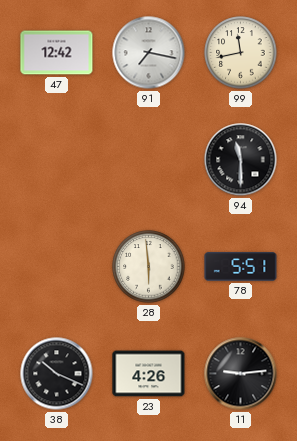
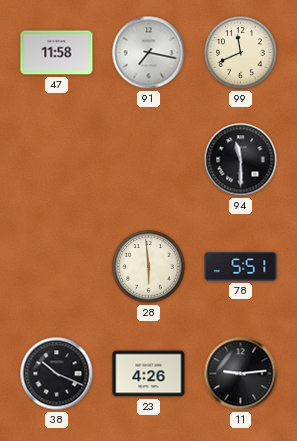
47: 12:42 -> 11:58 (57, 53)
99: 11:43 -> 11:41 (241, 53)
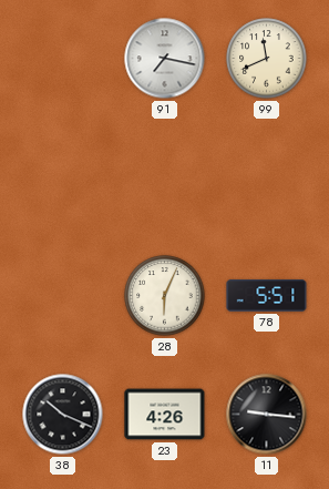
47: 11:58 -> none (57, 53)
94: 11:30 -> none (241, 160)
28: 5:59 -> 6:04 (165, 296)
11: 9:14 -> 9:16 (267, 415)
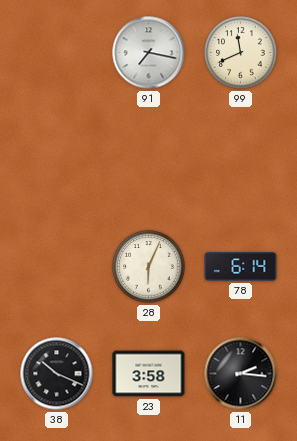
78: 5:51 -> 6:14 (241, 267)
23: 4:26 -> 3:58 (149, 374)
11: 9:16 -> 2:16 (241, 374)
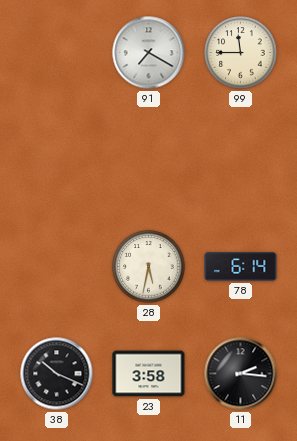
91: 7:17 -> 7:20 (149, 53)
99: 11:41 -> 11:45 (241, 53)
28: 6:04 -> 5:32 (149, 267)
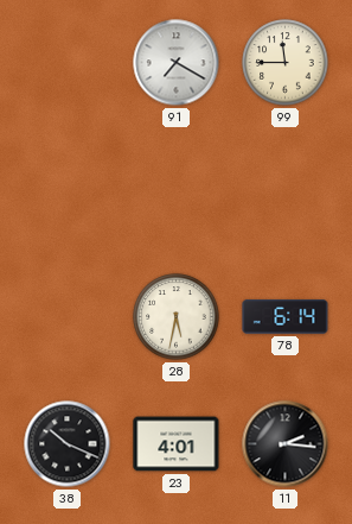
23: 3:58 -> 4:01 (177, 444)
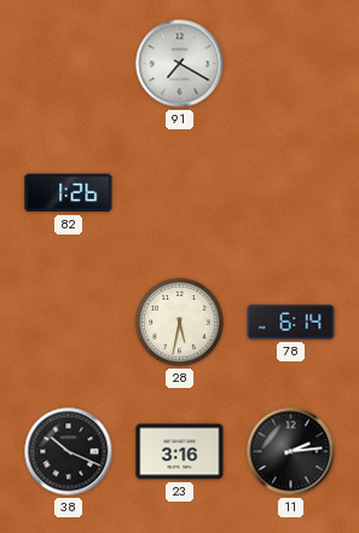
99: 11:45 -> none (286, 63)
82: none -> 1:26 (69, 193)
23: 4:01 -> 3:16 (180, 452)
11: 2:16 -> 2:14 (291, 452)
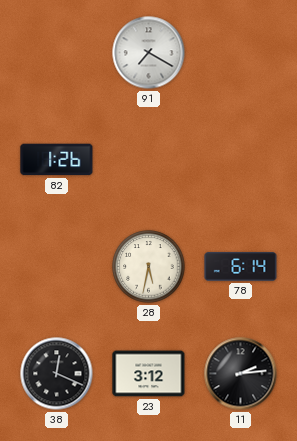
38: 10:19 -> 12:19 (57, 374)
23: 3:16 -> 3:12 (149, 374)
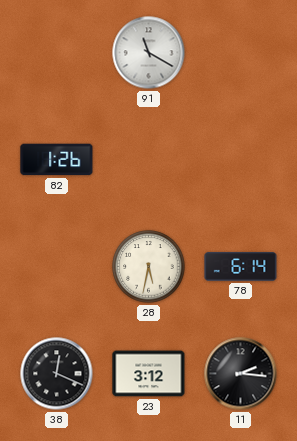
91: 7:20 -> 11:20 (149, 53)
11: 2:14 -> 2:16 (241, 374)
